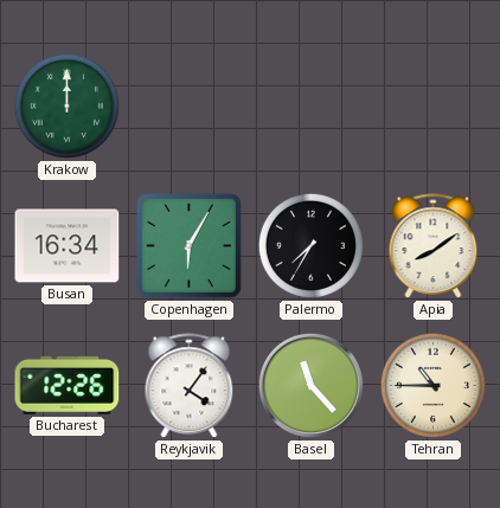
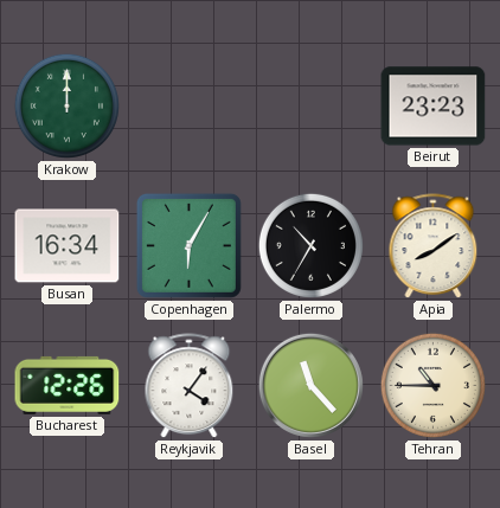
Beirut: none -> 23:23 (434, 107)
Palermo: 7:35 -> 10:35 (310, 245)
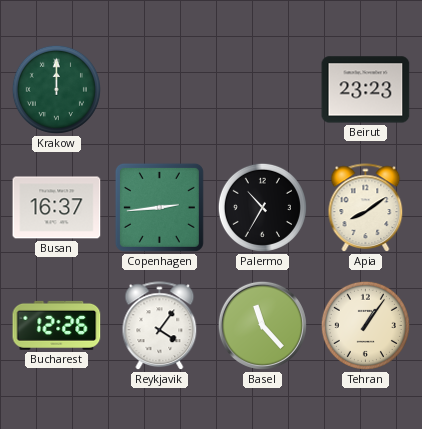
Busan: 16:34 -> 16:37 (57, 208)
Copenhagen: 6:05 -> 2:44 (159, 207)
Tehran: 10:45 -> 1:06 (365, 325)
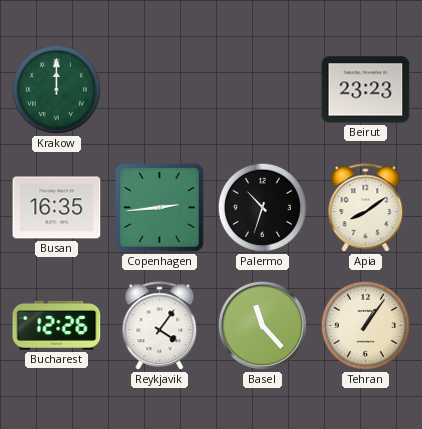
Busan: 16:37 -> 16:35 (57, 208)
Palermo: 10:35 -> 10:33 (262, 207)
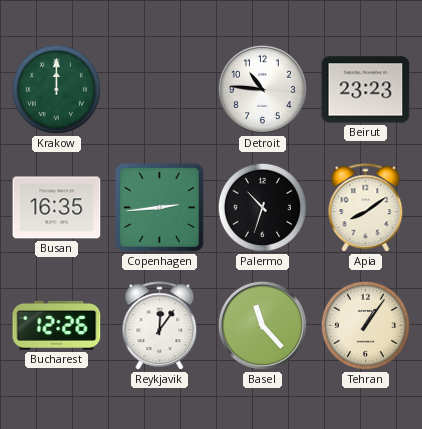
Detroit: none -> 10:46 (262, 89)
Reykjavik: 4:06 -> 12:06 (160, 326)
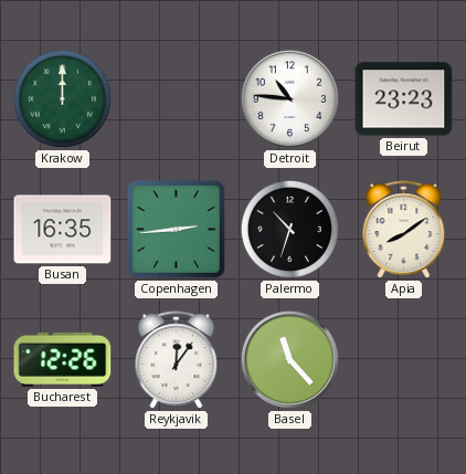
Tehran: 1:06 -> none (365, 325)
